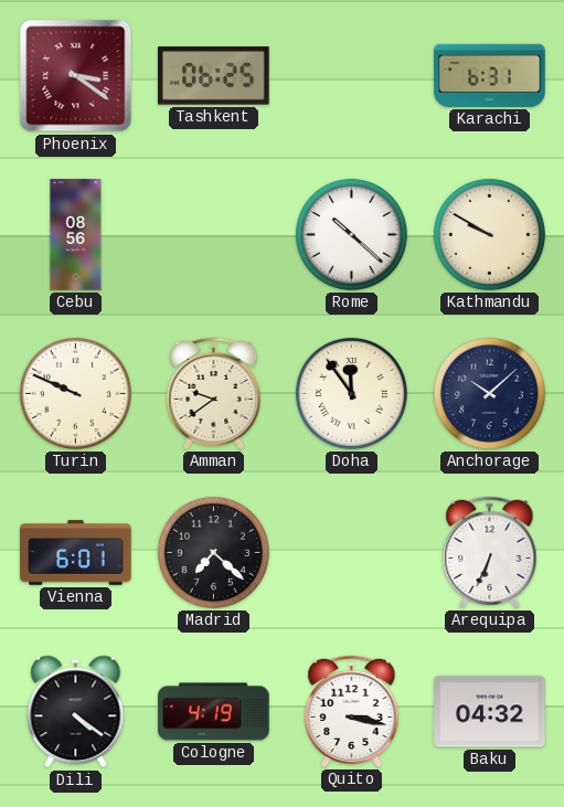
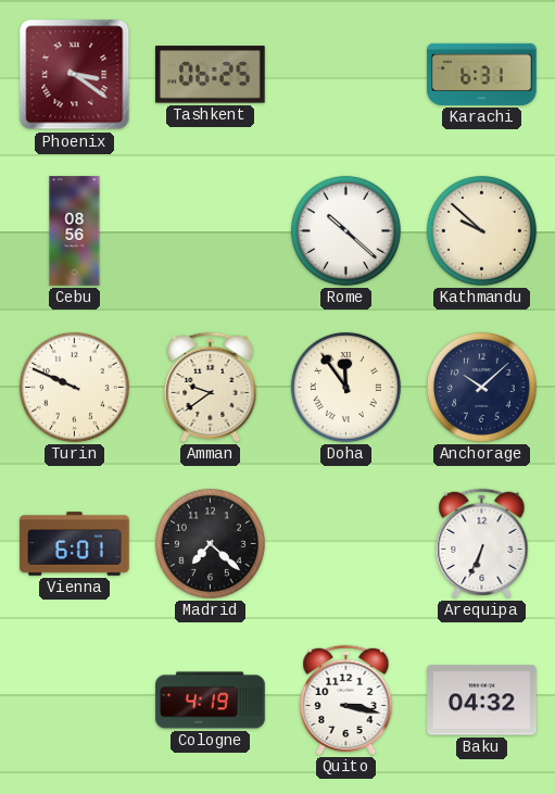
Kathmandu: 9:50 -> 9:52 (481, 230)
Dili: 4:21 -> none (76, 712)
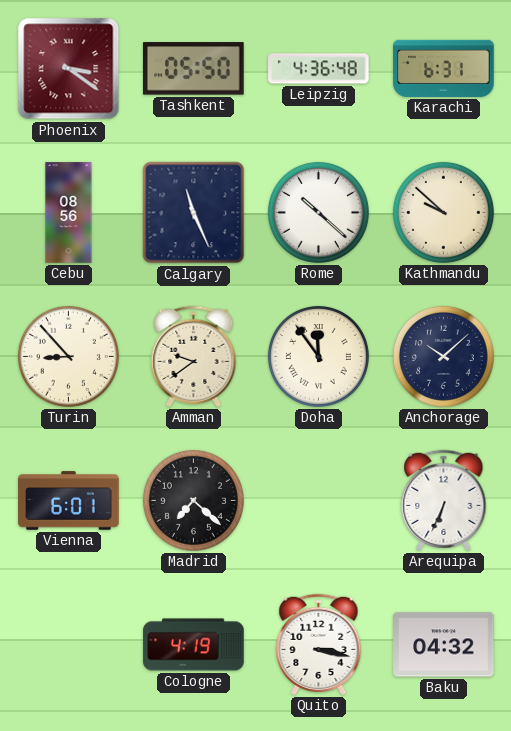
Tashkent: 06:25 -> 05:50 (194, 69)
Leipzig: none -> 4:36 (319, 69)
Calgary: none -> 11:26 (194, 213)
Turin: 9:49 -> 8:53 (68, 356)
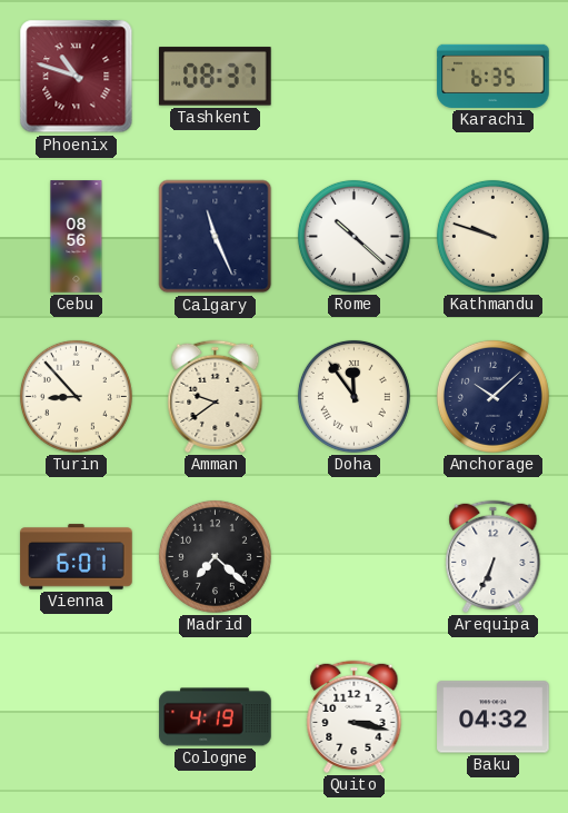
Phoenix: 3:21 -> 10:48 (77, 77)
Tashkent: 05:50 -> 08:37 (216, 77)
Leipzig: 4:36 -> none (319, 69)
Karachi: 6:31 -> 6:35 (494, 76)
Kathmandu: 9:52 -> 9:48 (492, 236)
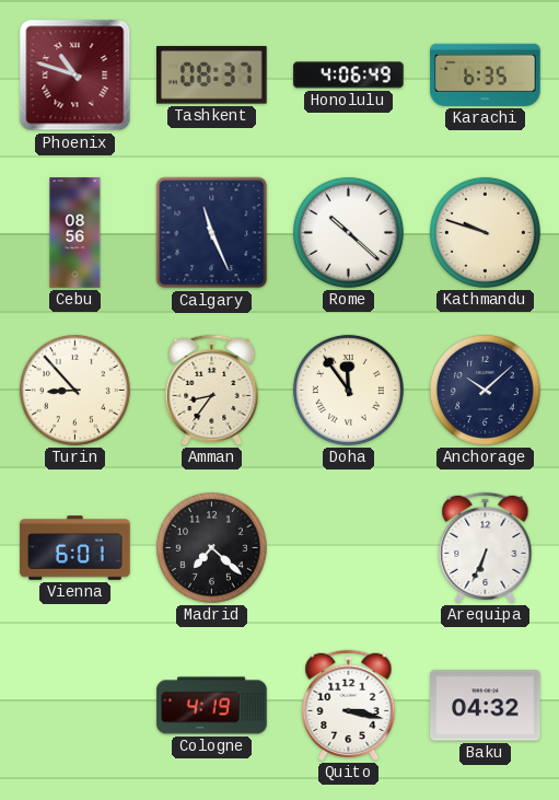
Honolulu: none -> 4:06 (349, 76)
Amman: 9:39 -> 8:36 (212, 390)
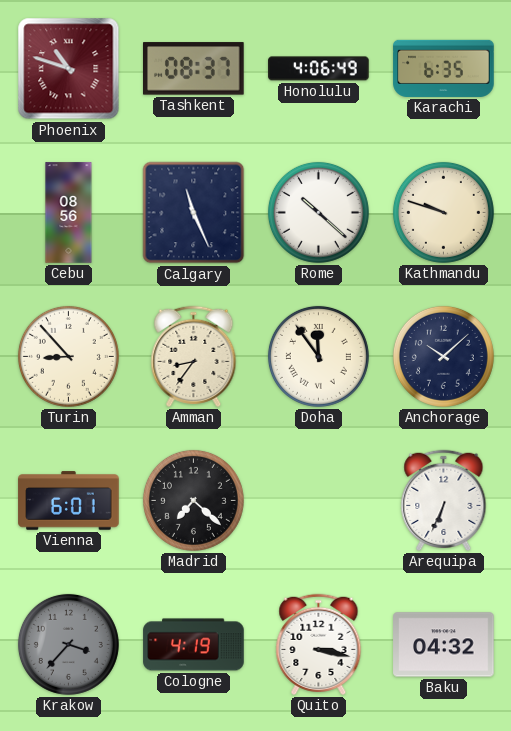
Krakow: none -> 3:37 (68, 644)
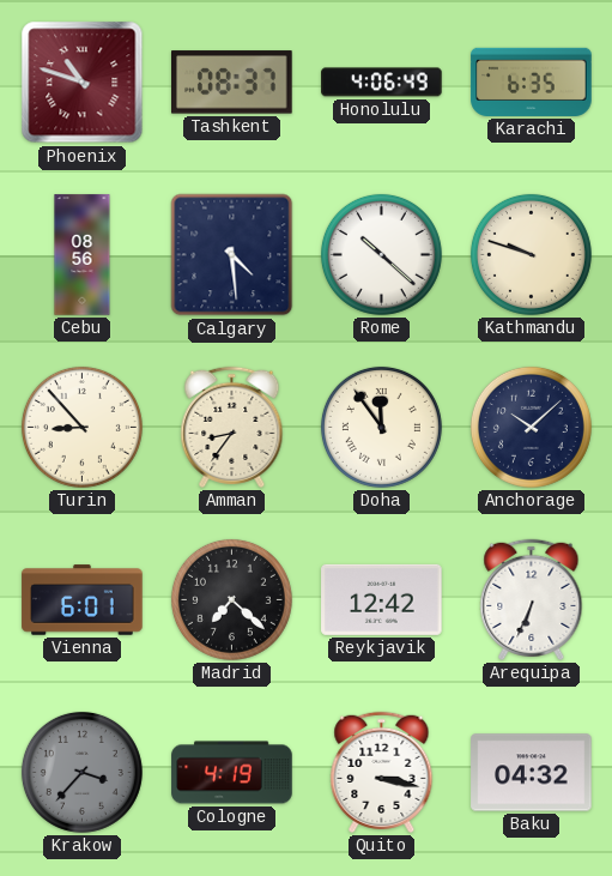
Calgary: 11:26 -> 4:29 (232, 255)
Reykjavik: none -> 12:42 (382, 599)
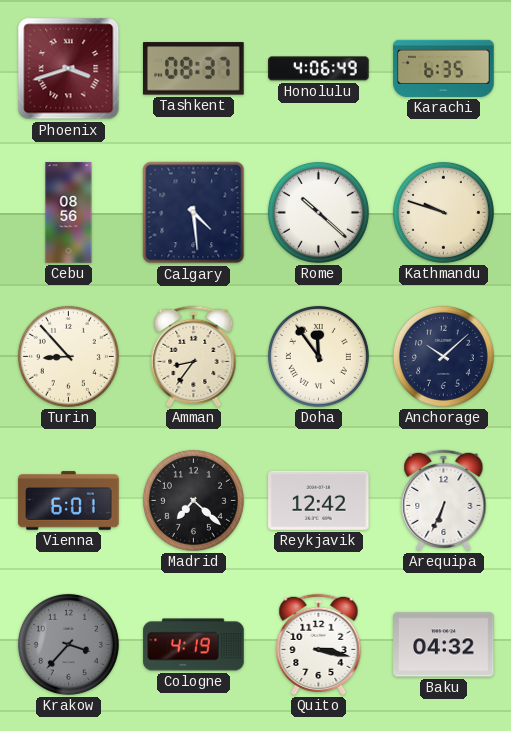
Phoenix: 10:48 -> 3:42 (69, 69)
